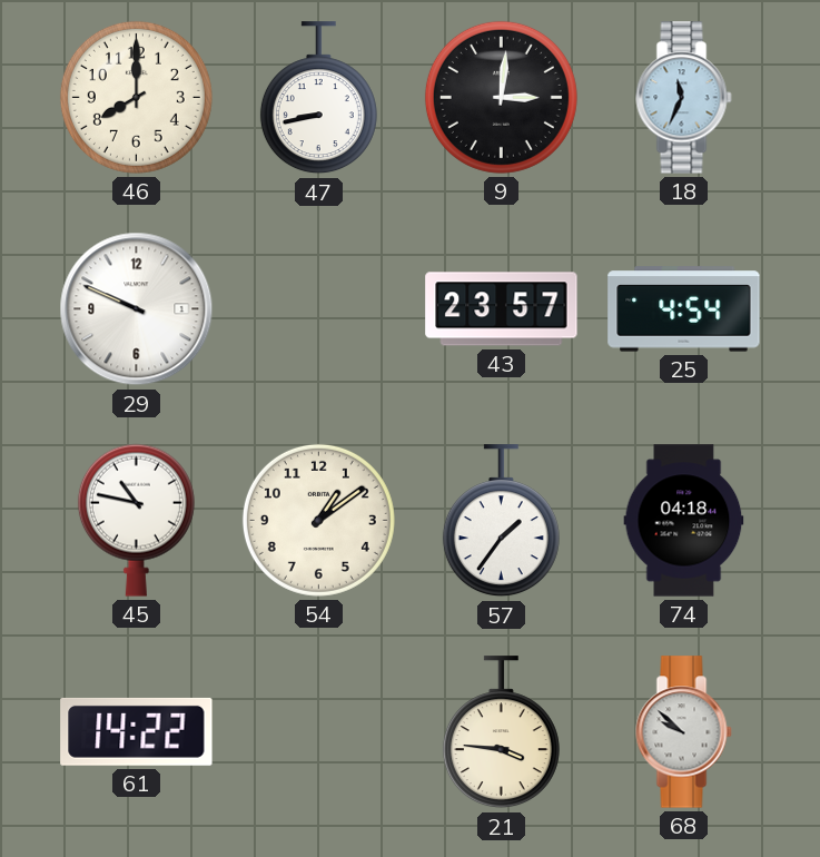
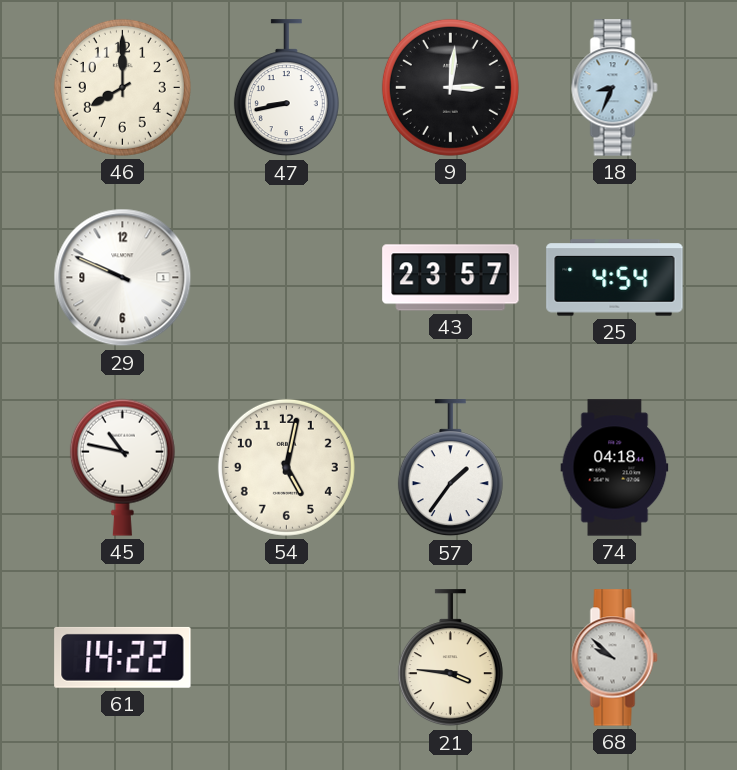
18: 11:34 -> 8:34 (615, 88)
54: 1:09 -> 5:02 (286, 467)
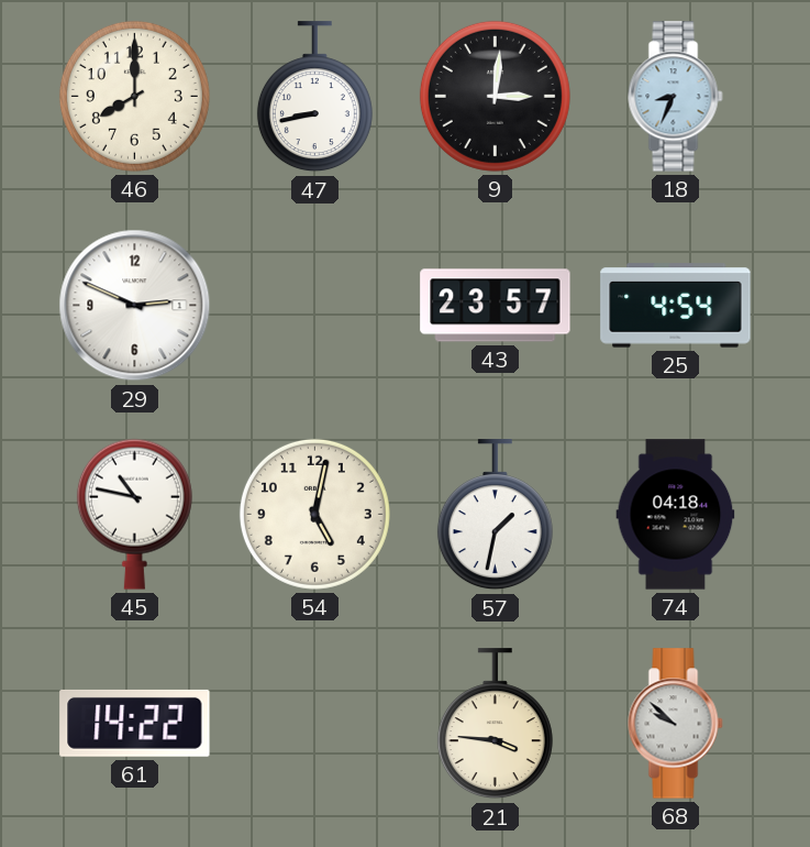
29: 9:49 -> 2:49 (135, 306)
57: 1:36 -> 1:32 (495, 515)
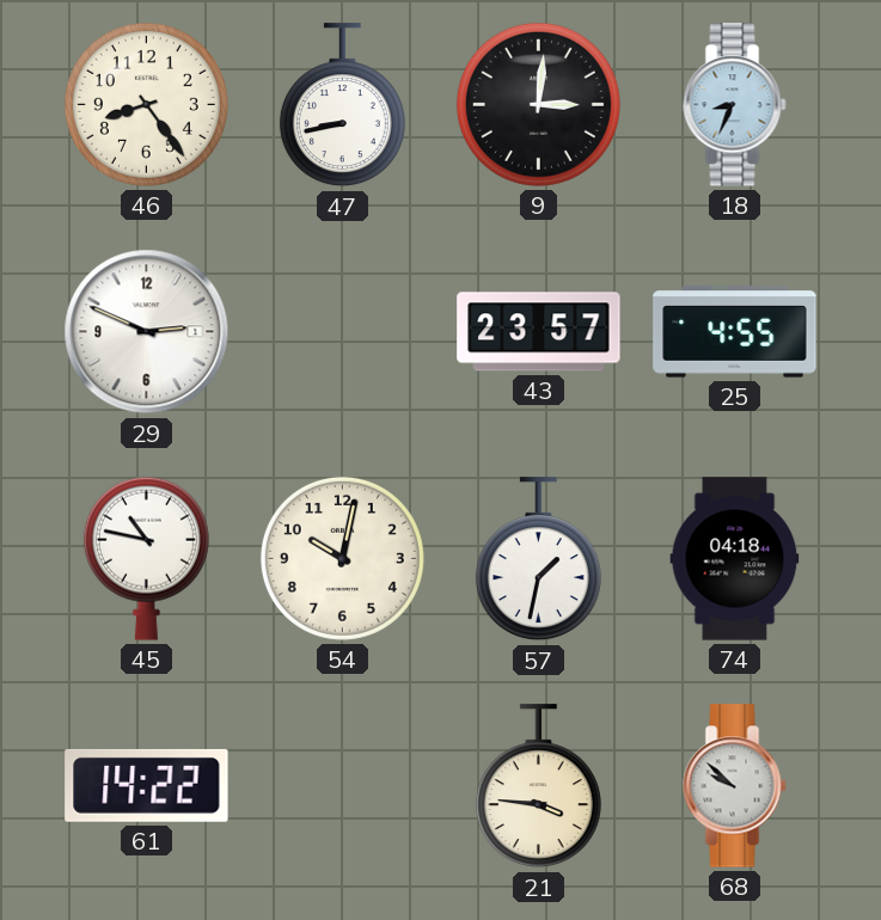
46: 8:00 -> 8:24 (146, 104)
25: 4:54 -> 4:55 (735, 332)
54: 5:02 -> 10:02 (342, 558)
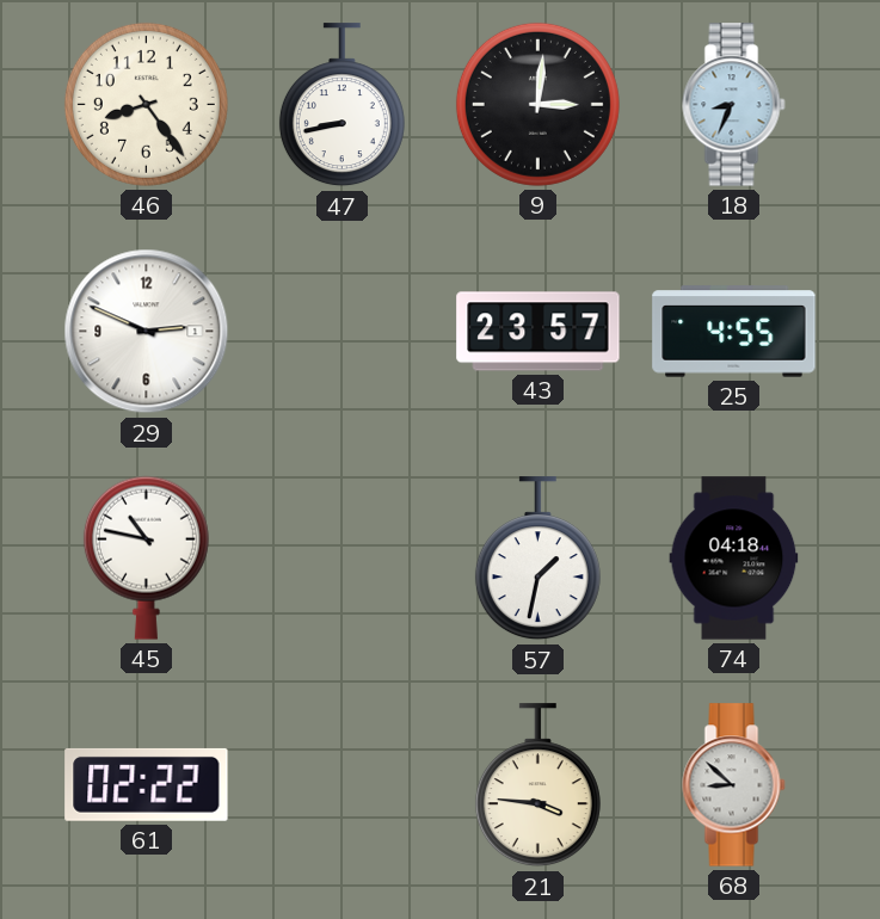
54: 10:02 -> none (342, 558)
61: 14:22 -> 02:22 (147, 784)
68: 9:52 -> 8:52 (734, 785)
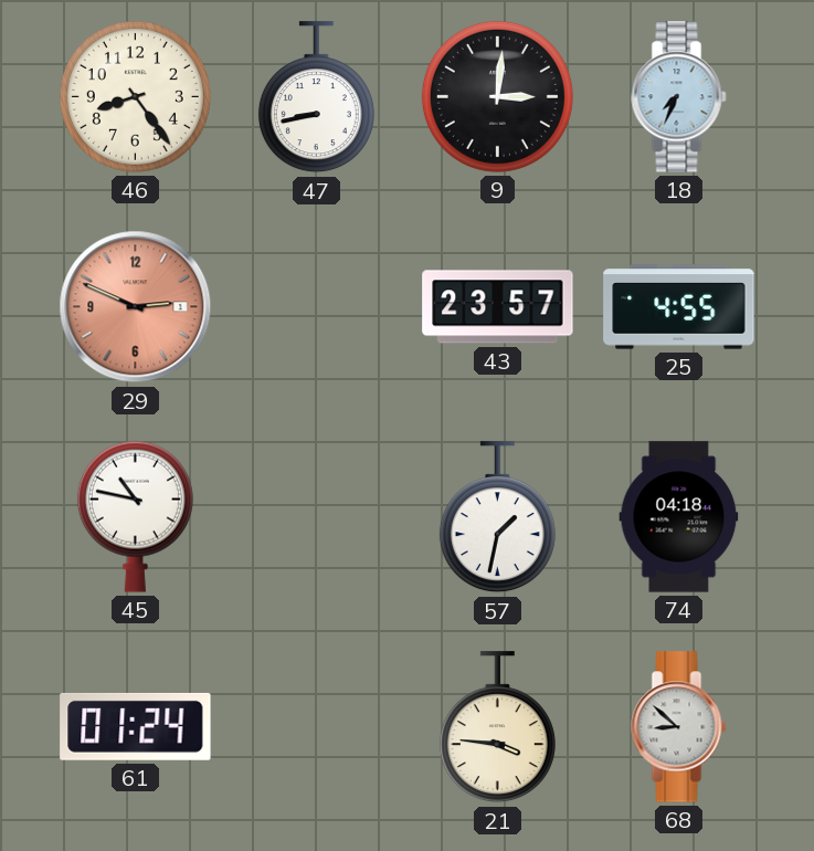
18: 8:34 -> 7:34 (679, 97)
29 dial: white -> salmon (136, 307)
61: 02:22 -> 01:24 (136, 726)
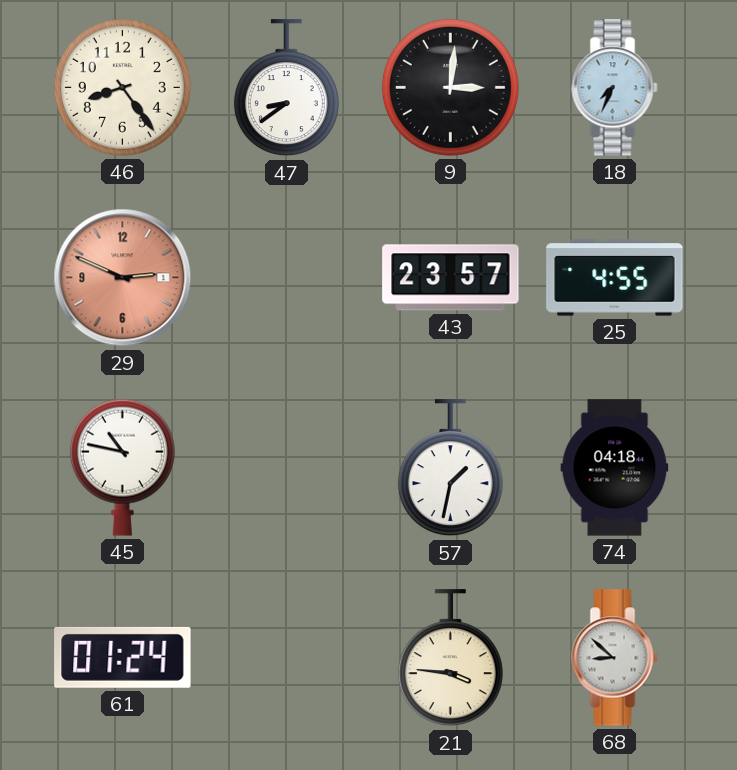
47: 8:43 -> 8:39 (286, 88)
